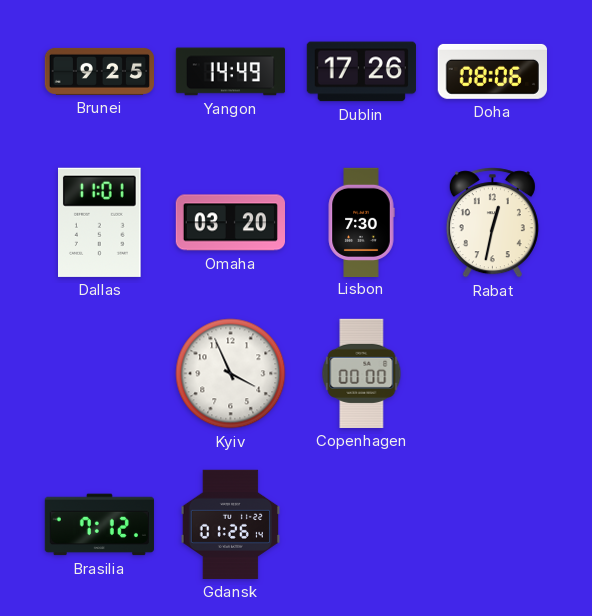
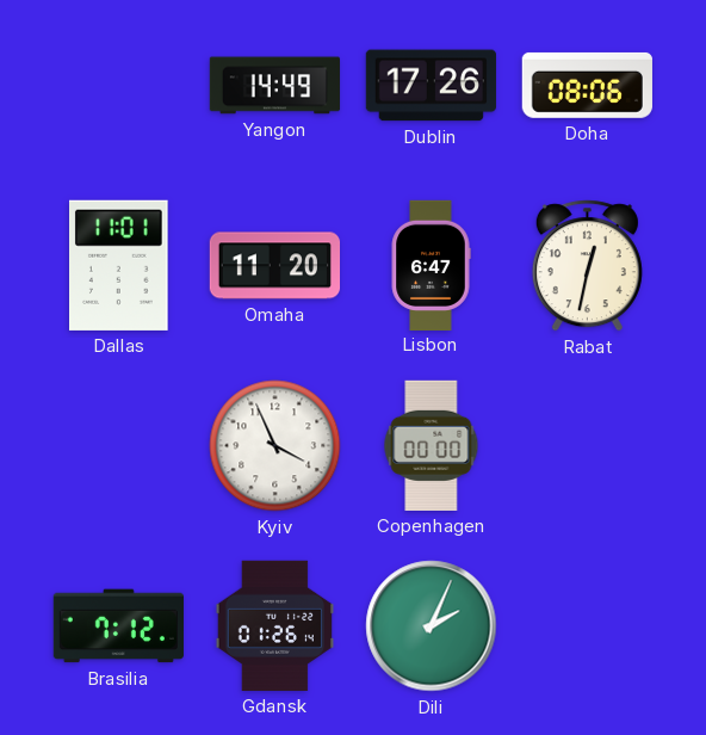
Brunei: 9:25 -> none (99, 71)
Omaha: 03:20 -> 11:20 (274, 266)
Lisbon: 7:30 -> 6:47 (431, 265)
Dili: none -> 2:04 (432, 626)
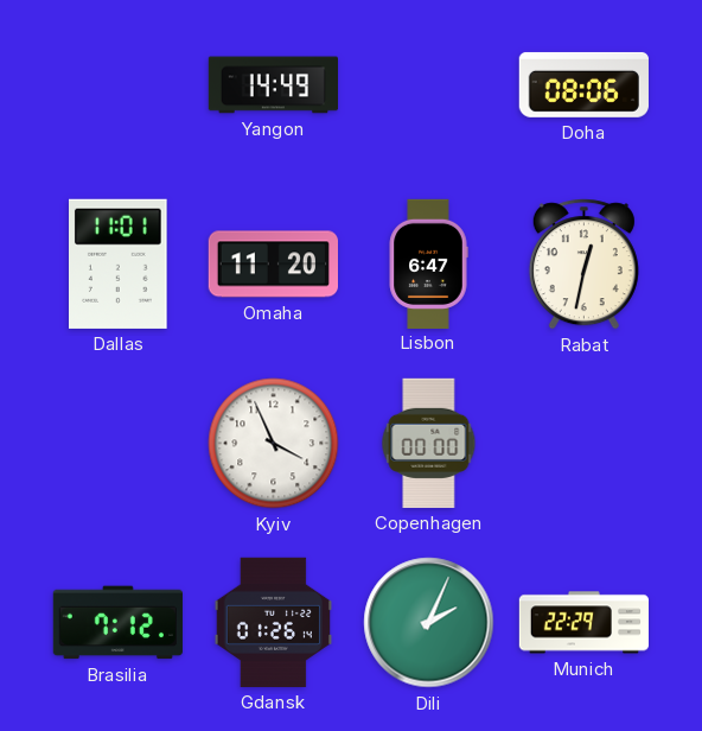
Dublin: 17:26 -> none (431, 86)
Munich: none -> 22:29 (583, 623)
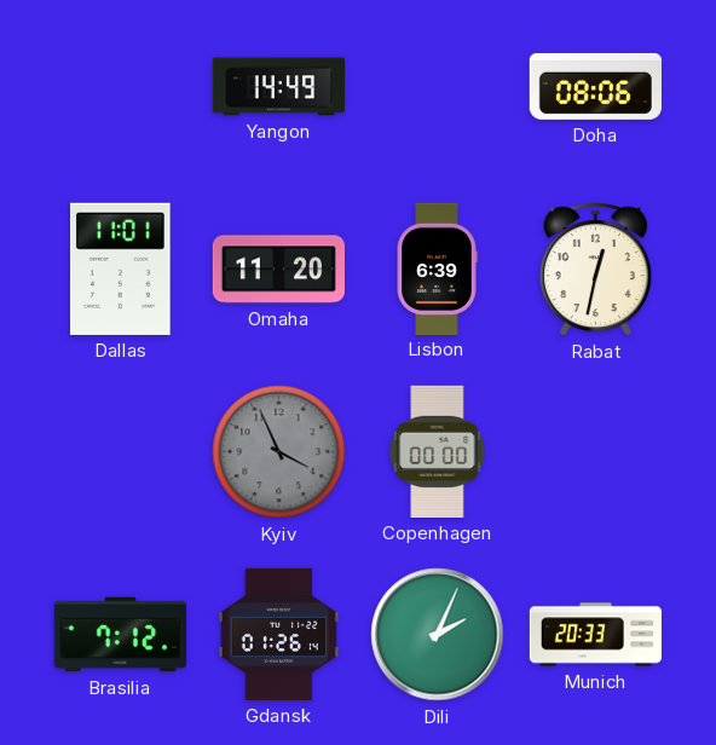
Lisbon: 6:47 -> 6:39 (437, 268)
Kyiv dial: white -> grey (279, 452)
Munich: 22:29 -> 20:33 (595, 635)
